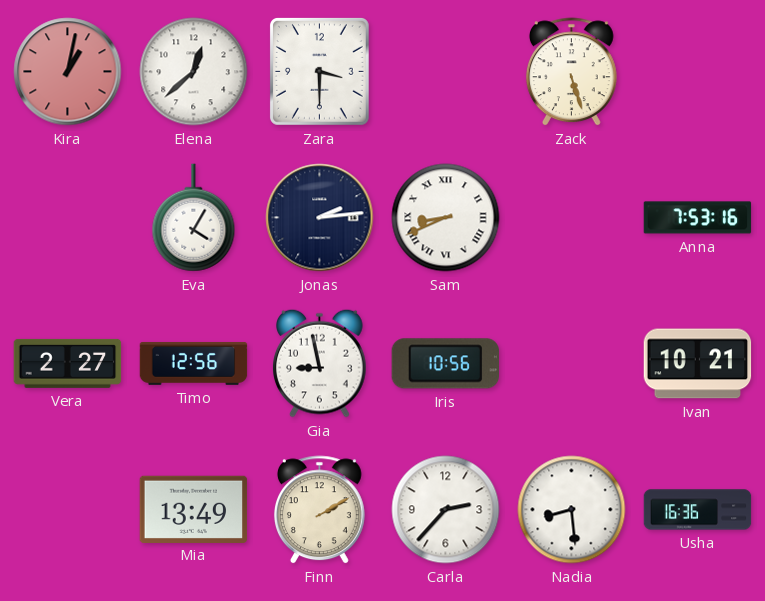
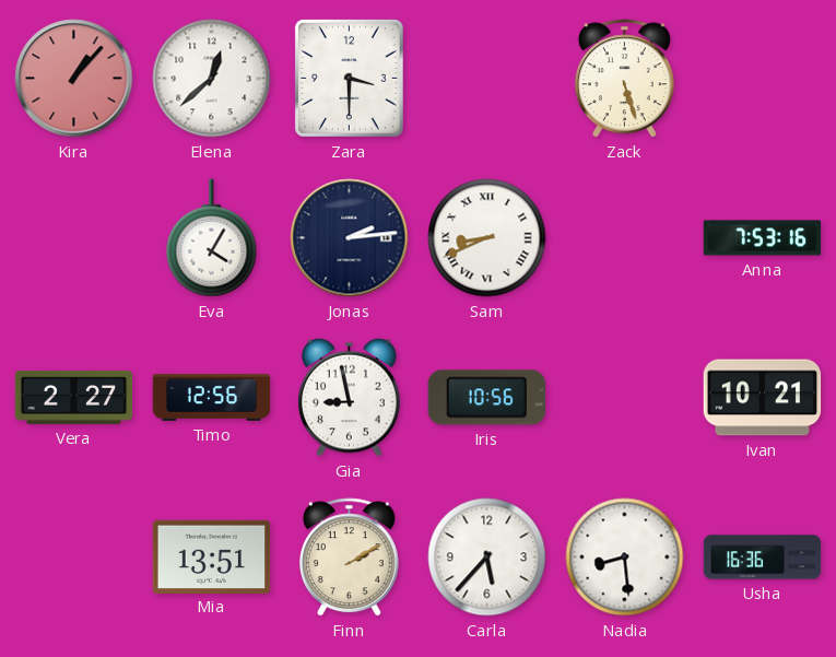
Kira: 1:02 -> 1:07 (74, 79)
Mia: 13:49 -> 13:51 (212, 556)
Carla: 2:37 -> 5:37 (487, 558)
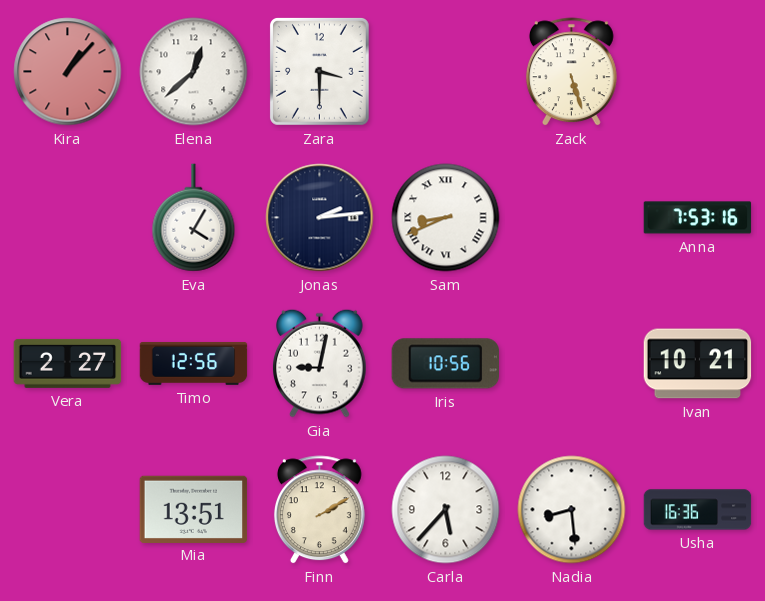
Gia: 8:58 -> 9:02 (320, 363)
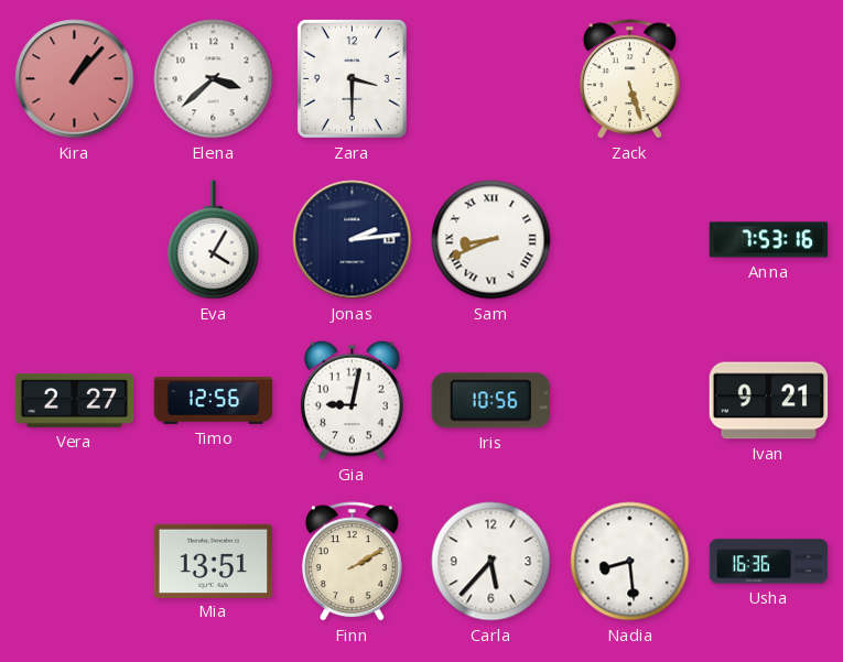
Elena: 12:38 -> 3:38 (214, 79)
Ivan: 10:21 -> 9:21 (769, 401)
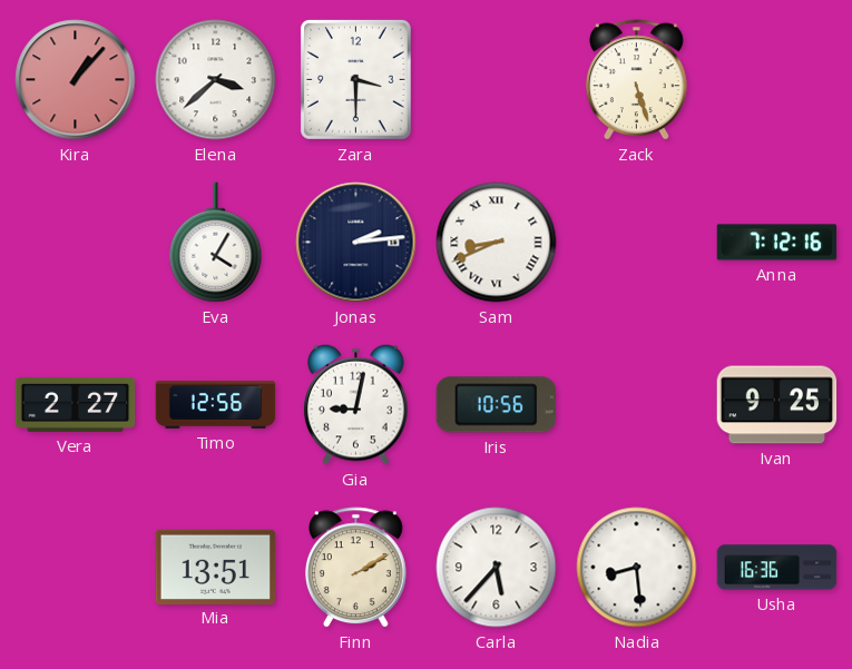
Anna: 7:53 -> 7:12 (777, 243)
Ivan: 9:21 -> 9:25 (777, 405)
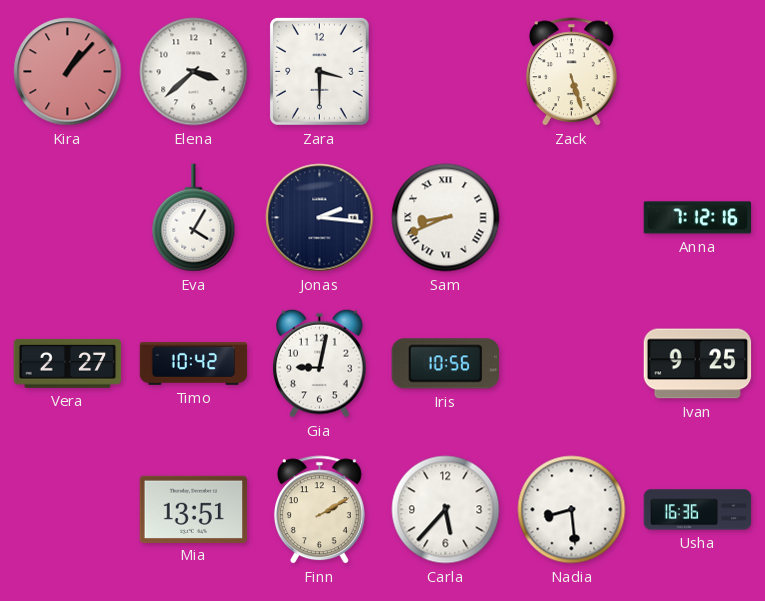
Jonas: 2:14 -> 2:16 (320, 218)
Timo: 12:56 -> 10:42 (194, 363)
